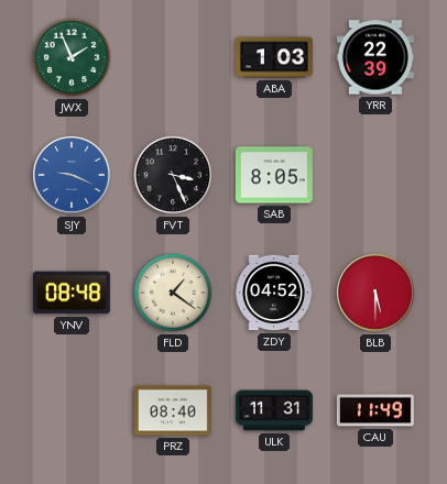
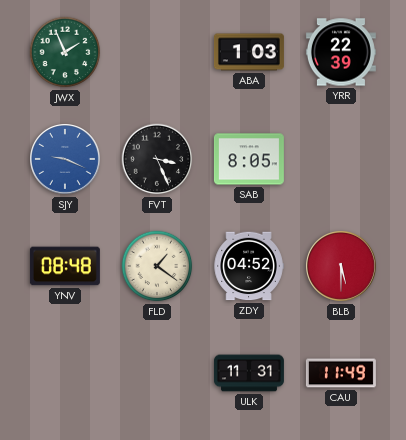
PRZ: 08:40 -> none (173, 410)
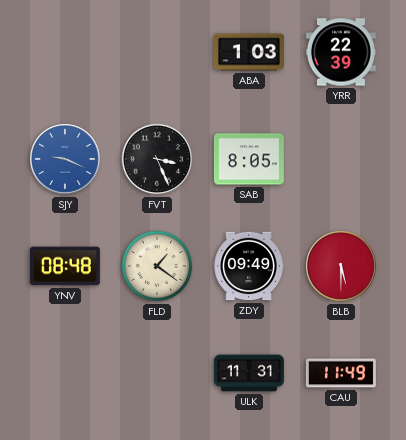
JWX: 1:56 -> none (65, 52)
ZDY: 04:52 -> 09:49 (249, 266)
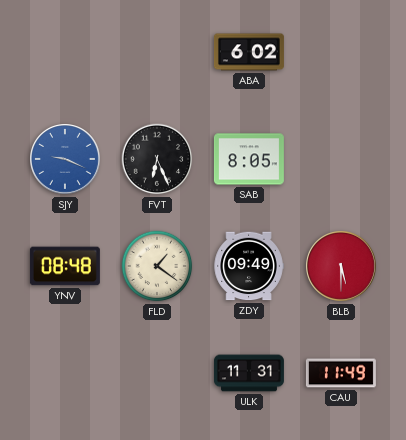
ABA: 1:03 -> 6:02 (249, 52)
YRR: 22:39 -> none (341, 52)
FVT: 3:26 -> 6:26 (157, 159)
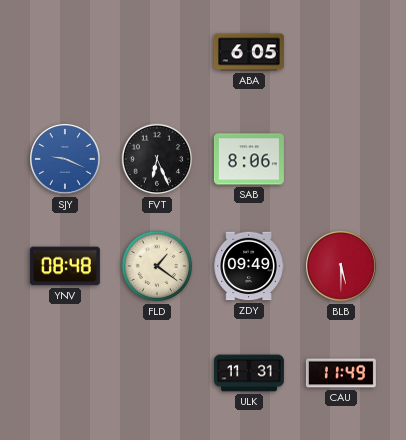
ABA: 6:02 -> 6:05 (249, 52)
SAB: 8:05 -> 8:06 (249, 159)
